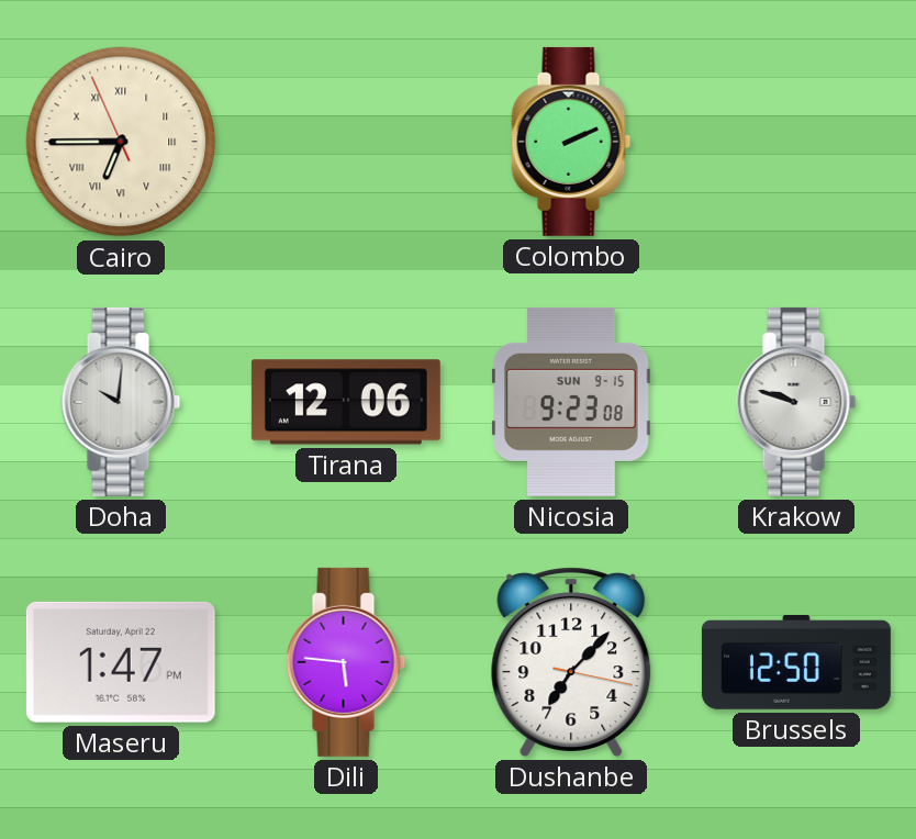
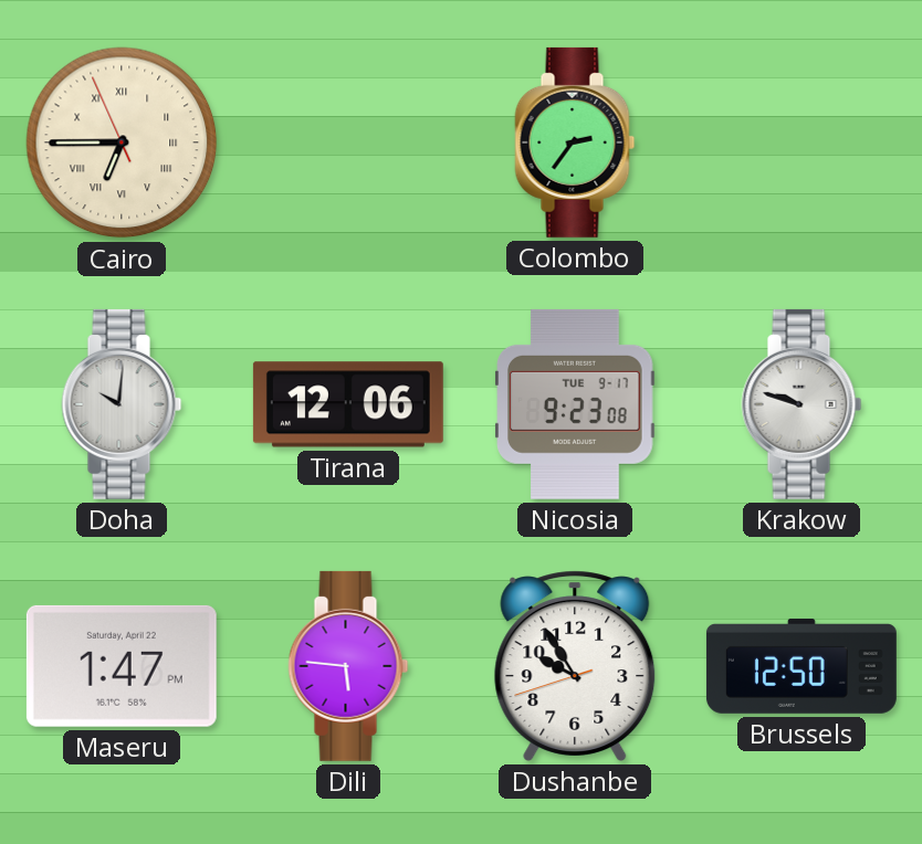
Colombo: 2:11 -> 2:36 (575, 143)
Nicosia date: SUN 9-15 -> TUE 9-17 (575, 404)
Dushanbe: 7:07 -> 9:54 (575, 666)
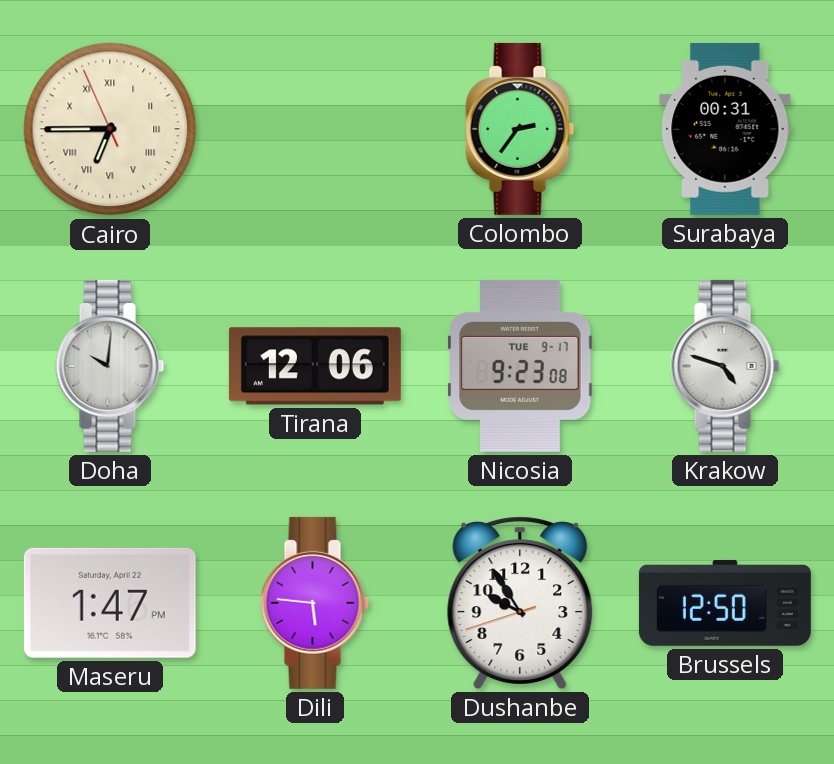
Surabaya: none -> 00:31 (725, 129)
Krakow: 9:48 -> 4:48 (725, 366)
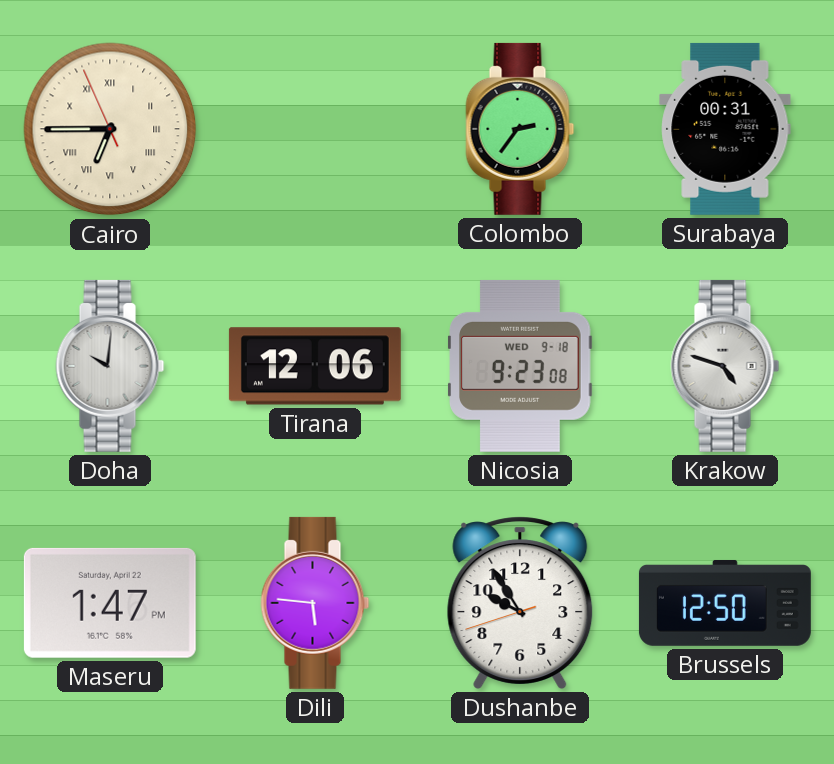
Nicosia date: TUE 9-17 -> WED 9-18 (520, 366)
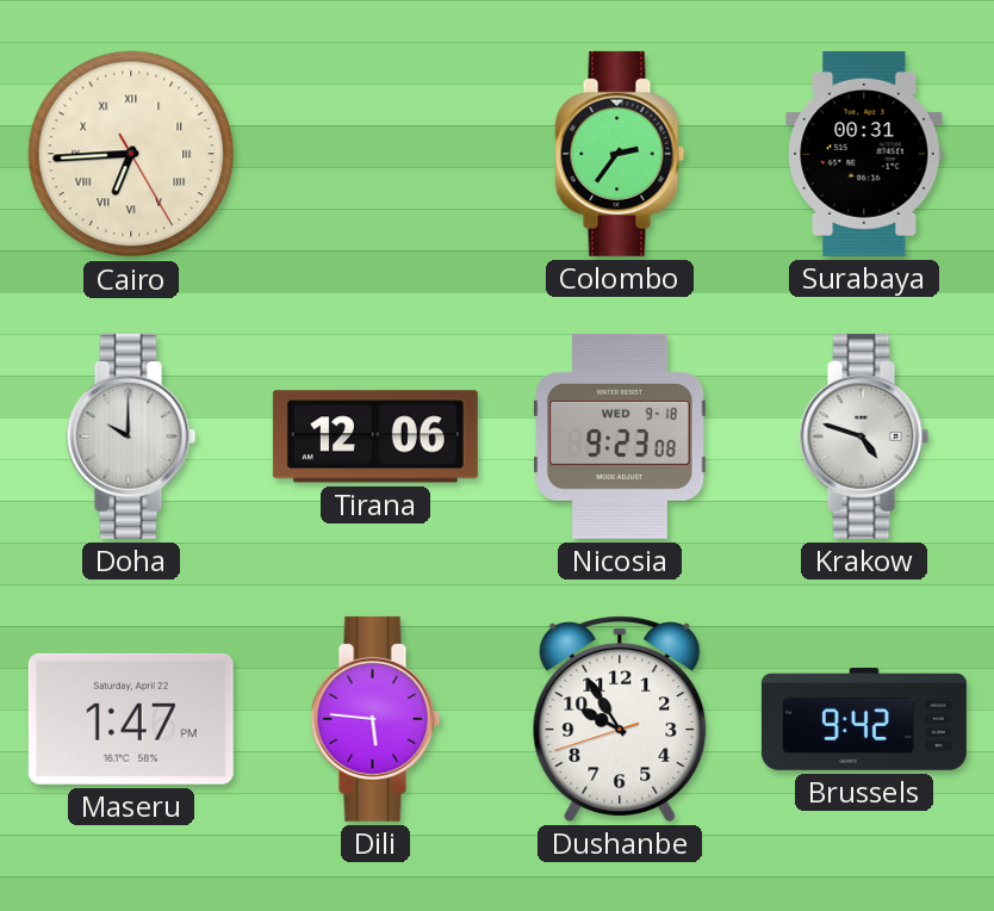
Cairo: 6:44:56 -> 6:44:25 (131, 154)
Doha: 10:01 -> 10:00 (131, 436)
Brussels: 12:50 -> 9:42 (864, 719)
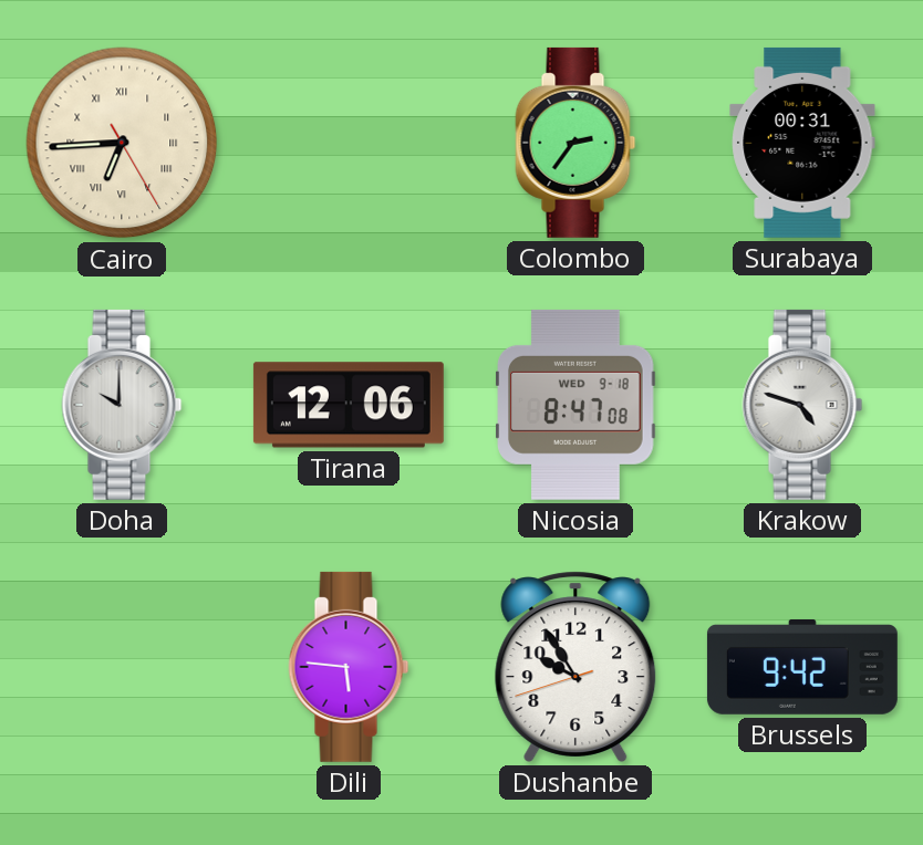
Nicosia: 9:23 -> 8:47 (575, 405)
Maseru: 1:47 -> none (131, 719)
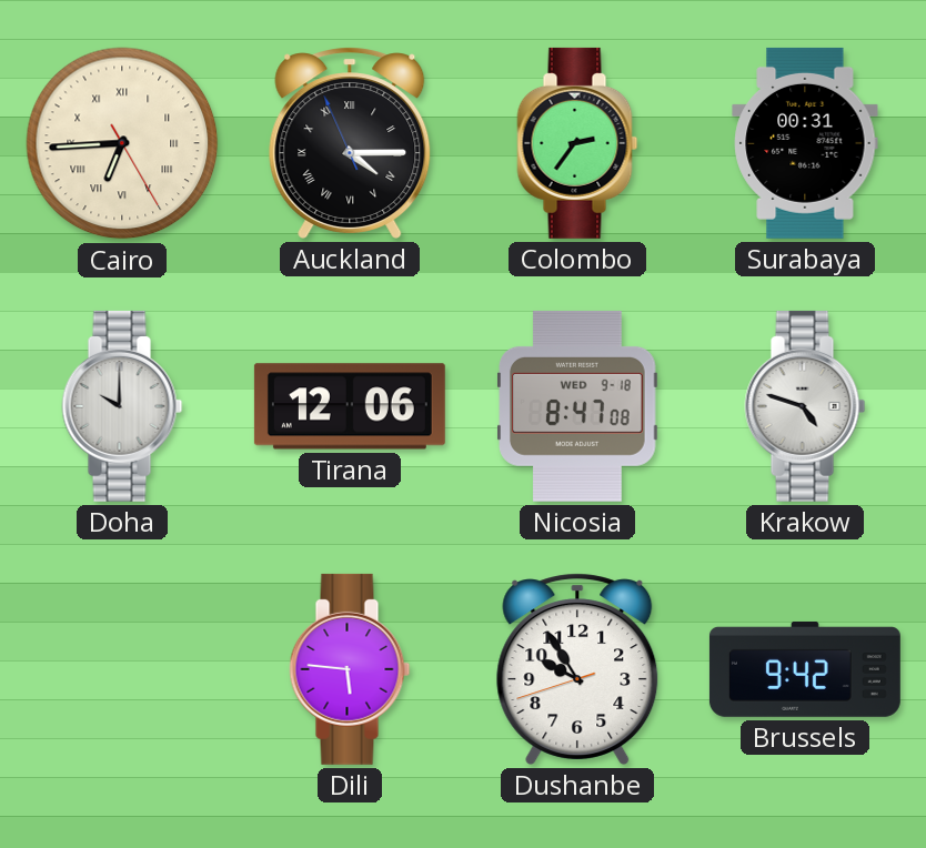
Auckland: none -> 4:14 (350, 143)
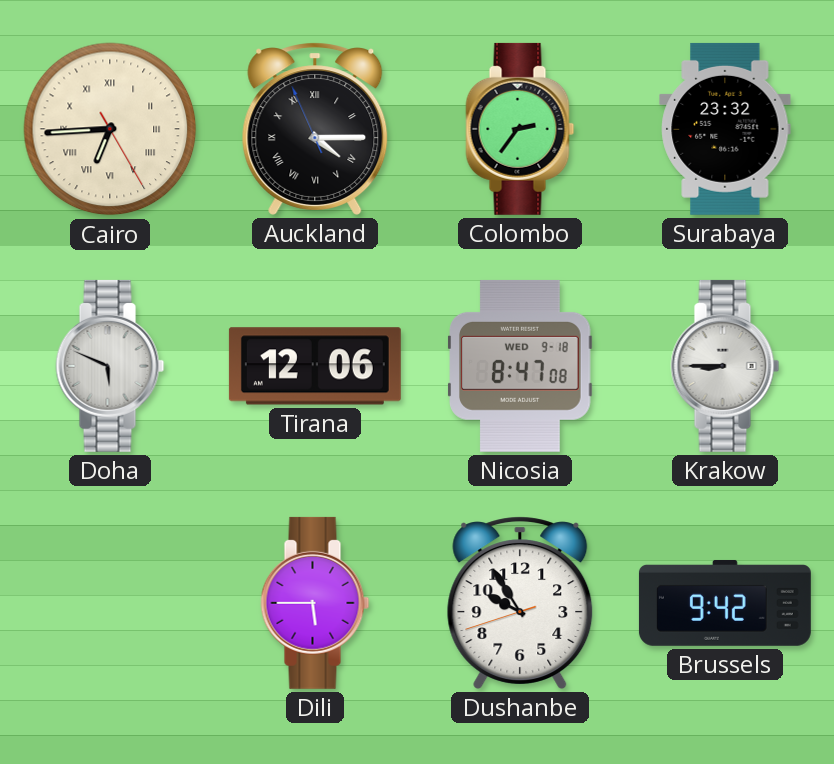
Surabaya: 00:31 -> 23:32 (725, 129)
Doha: 10:00 -> 5:49 (110, 366)
Krakow: 4:48 -> 8:45 (725, 366)
Dili: 5:46 -> 5:45 (315, 603)
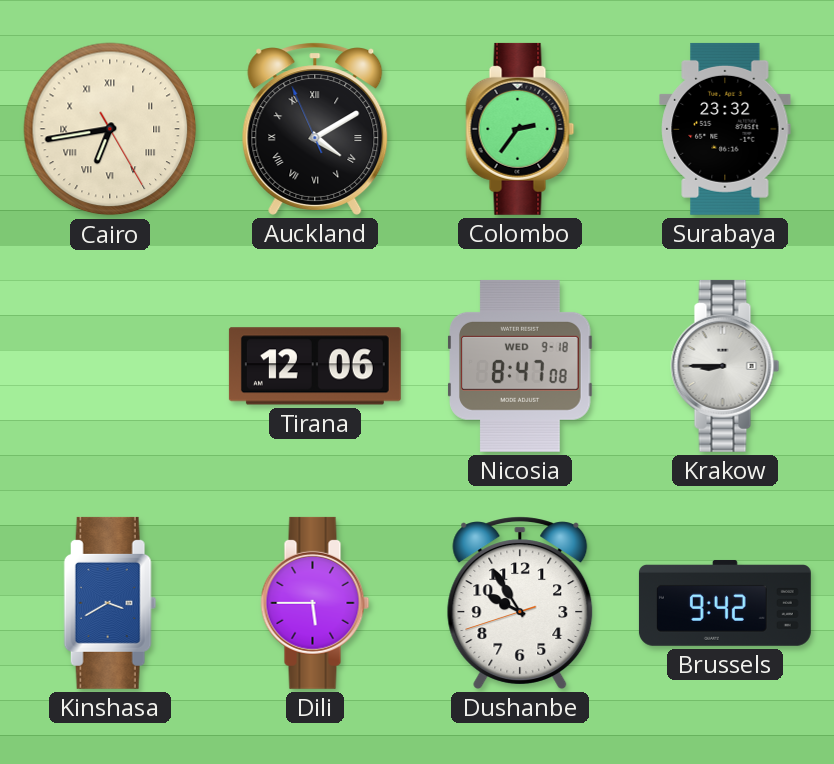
Cairo: 6:44 -> 6:43 (110, 129)
Auckland: 4:14 -> 4:09 (315, 129)
Doha: 5:49 -> none (110, 366)
Kinshasa: none -> 3:40 (110, 603)
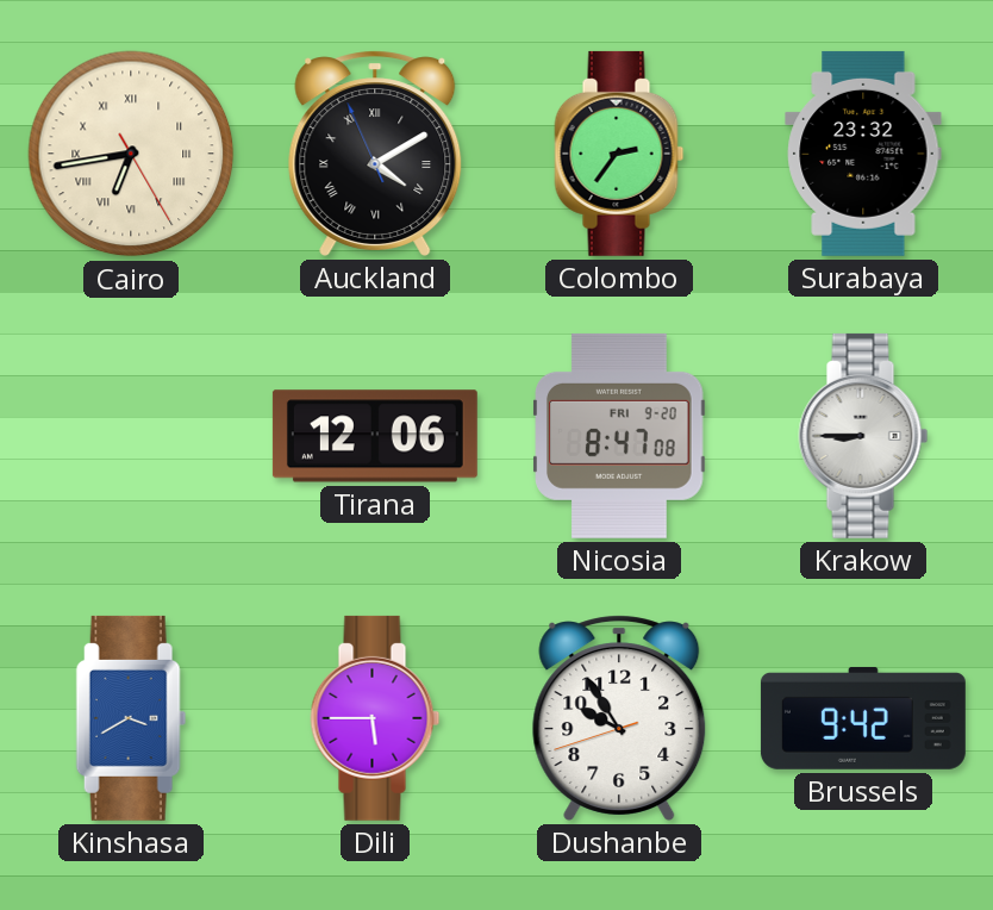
Nicosia date: WED 9-18 -> FRI 9-20 (619, 436)
